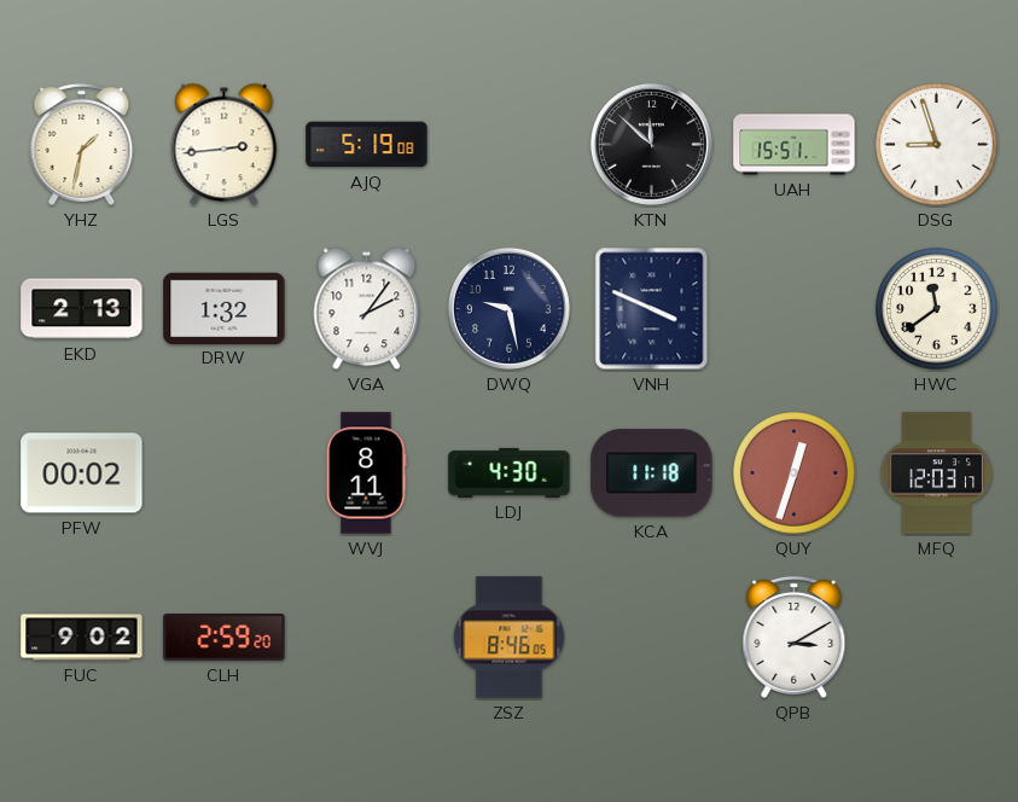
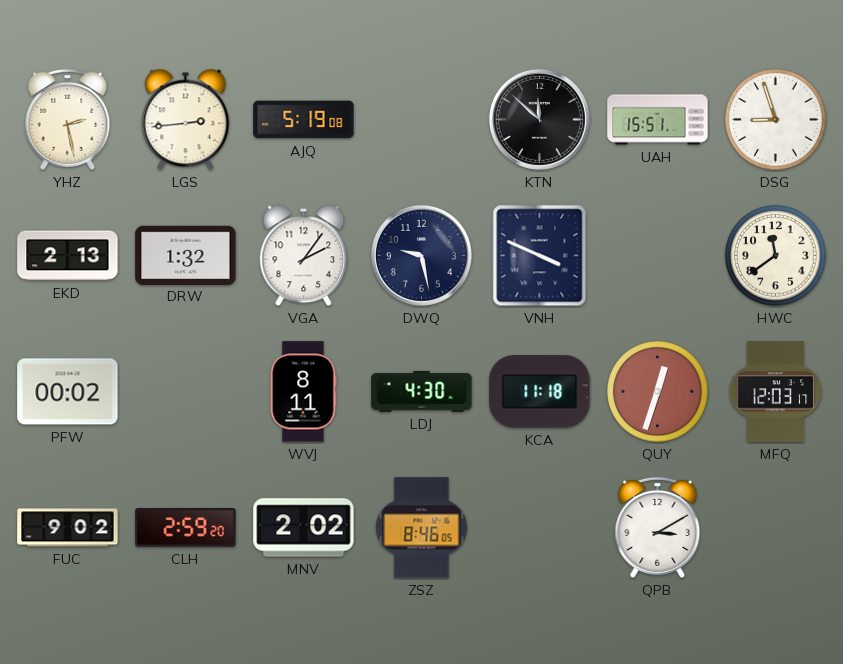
YHZ: 1:32 -> 2:28 (68, 119)
MNV: none -> 2:02 (304, 528)
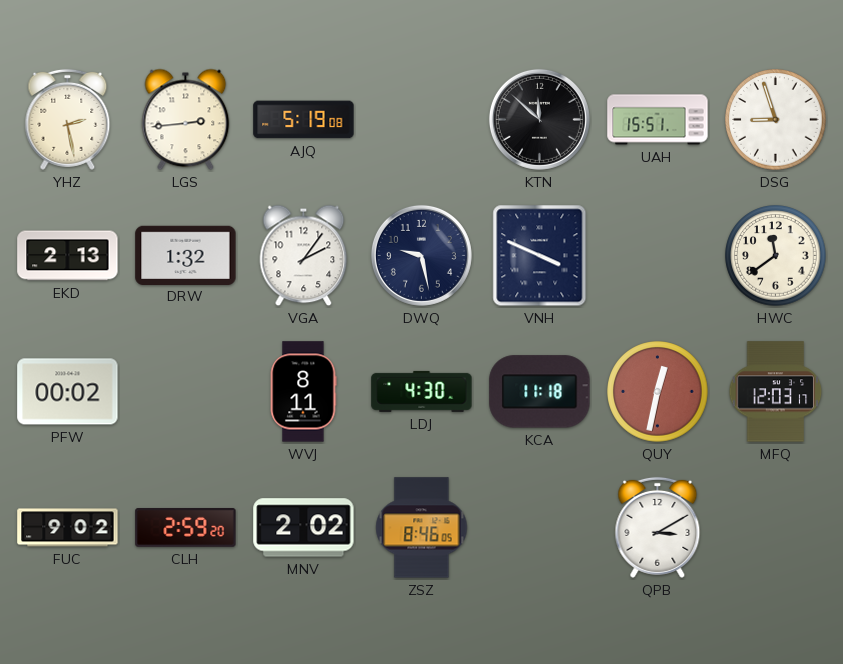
QUY: 12:33 -> 12:32 (658, 392)
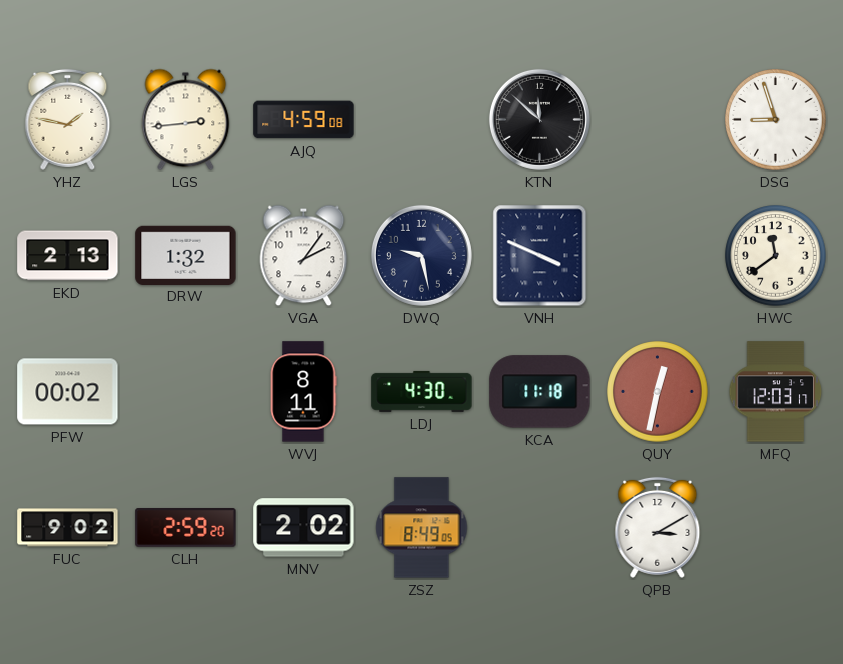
YHZ: 2:28 -> 1:47 (68, 119)
AJQ: 5:19 -> 4:59 (304, 120)
UAH: 15:51 -> none (658, 120)
ZSZ: 8:46 -> 8:49 (422, 528)
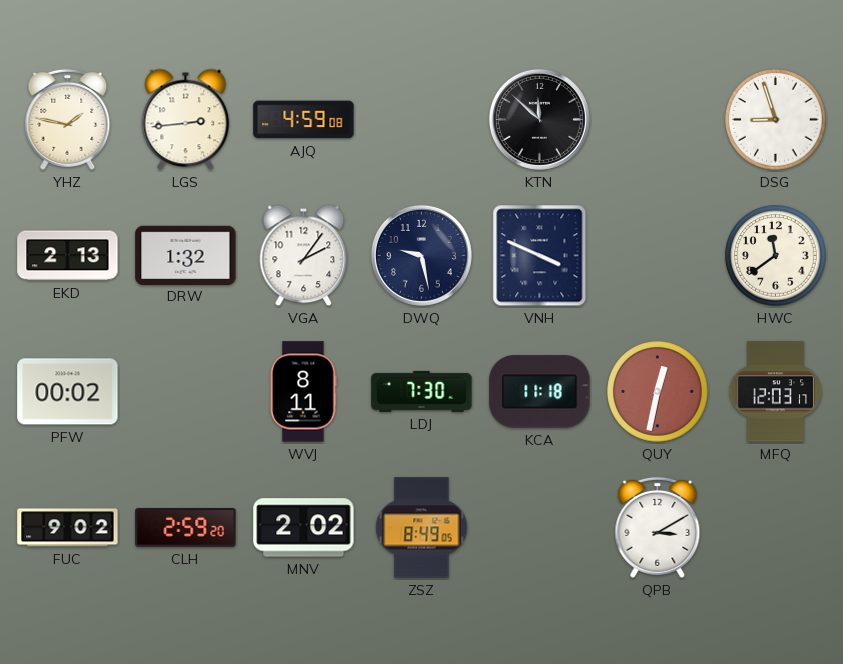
LDJ: 4:30 -> 7:30 (422, 391)
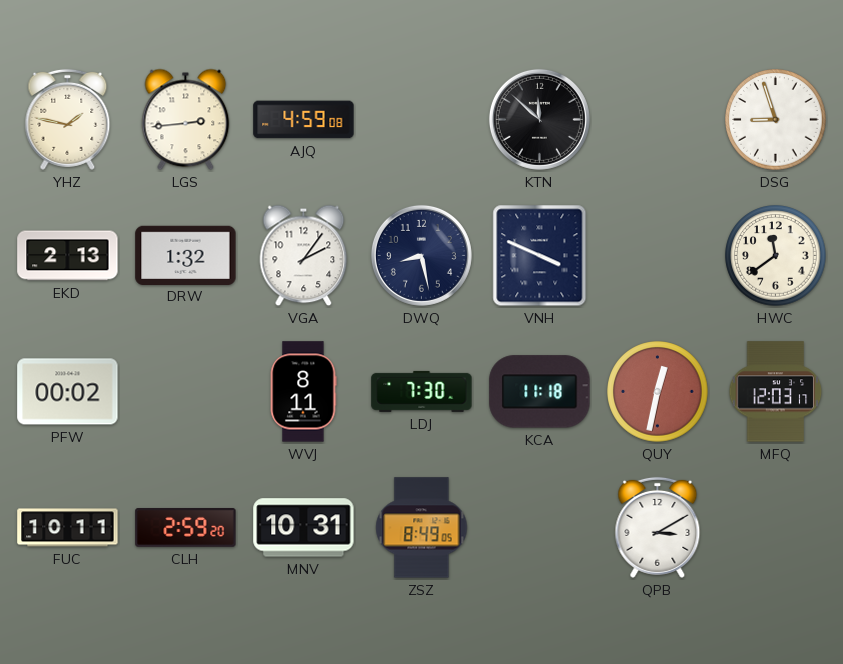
DWQ: 9:28 -> 8:28 (421, 255)
FUC: 9:02 -> 10:11 (68, 528)
MNV: 2:02 -> 10:31 (304, 528)
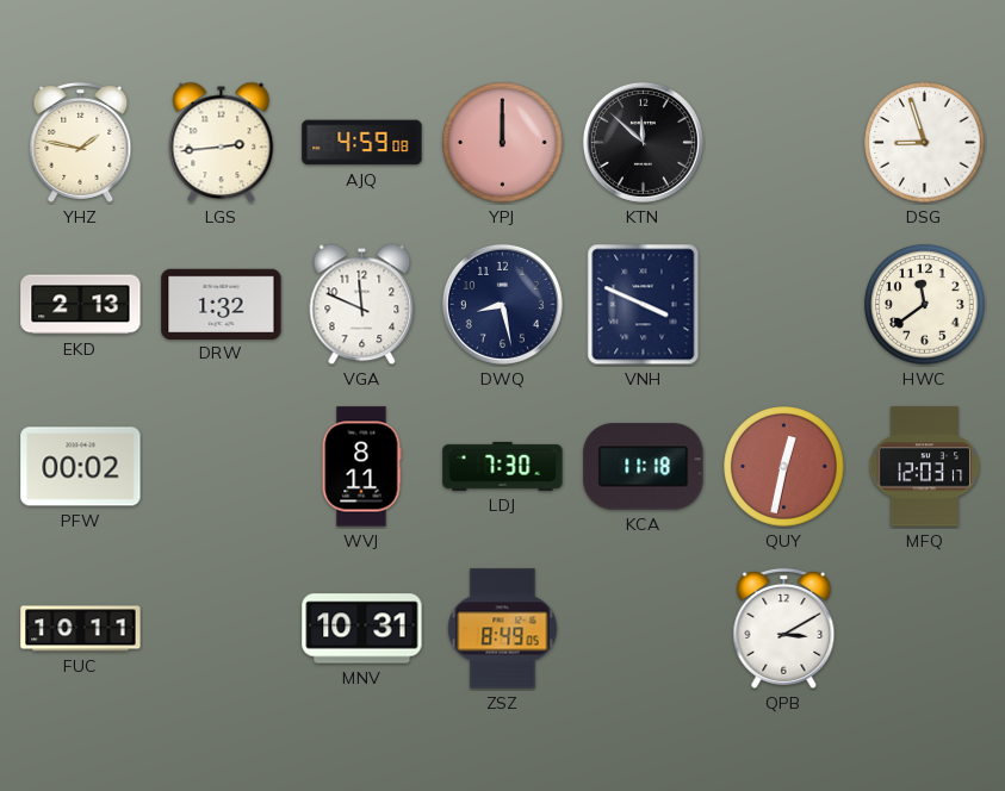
YPJ: none -> 12:00 (503, 143)
VGA: 2:06 -> 11:49 (362, 305)
CLH: 2:59 -> none (186, 528)
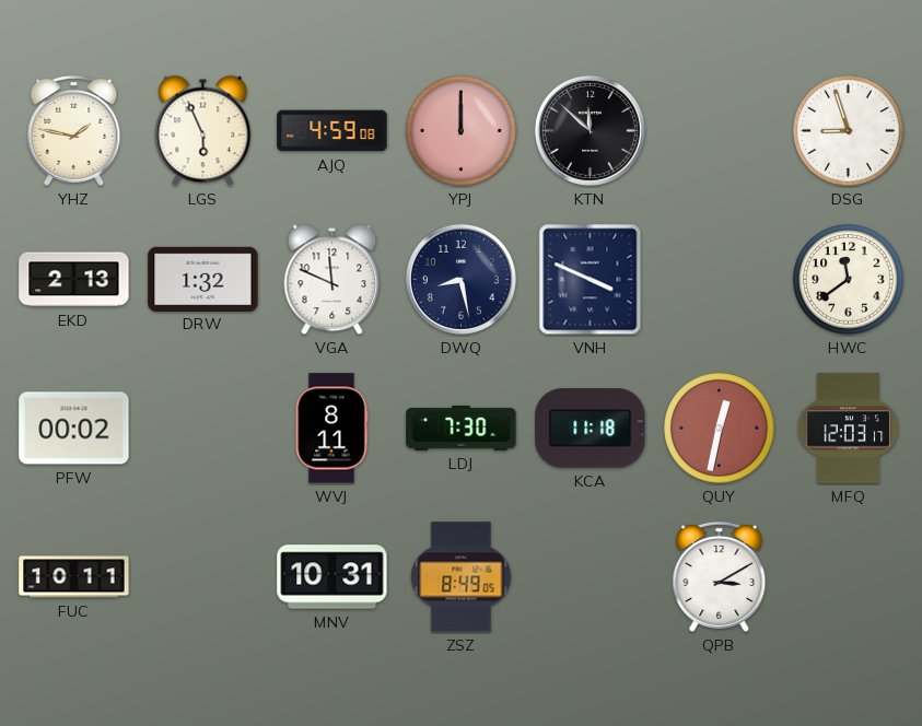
LGS: 2:44 -> 5:56 (203, 131)
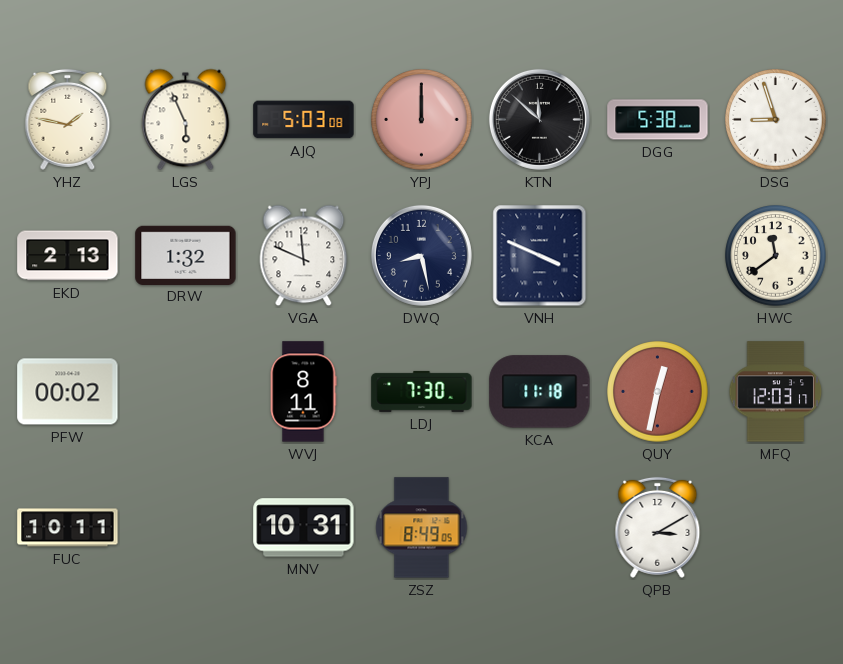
AJQ: 4:59 -> 5:03 (304, 120)
DGG: none -> 5:38 (658, 120)
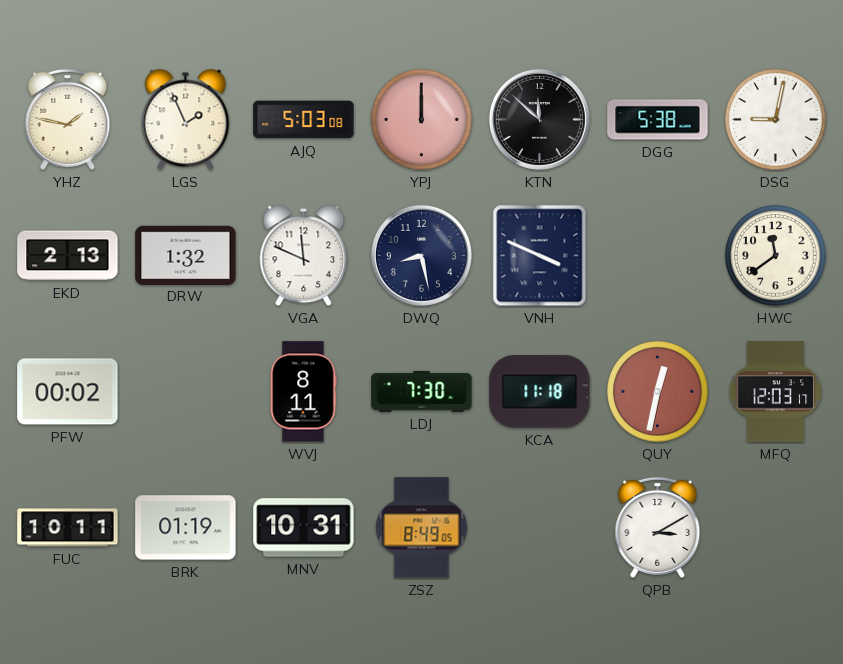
LGS: 5:56 -> 1:56 (186, 120)
DSG: 8:57 -> 9:02 (776, 120)
BRK: none -> 01:19 (186, 528)
